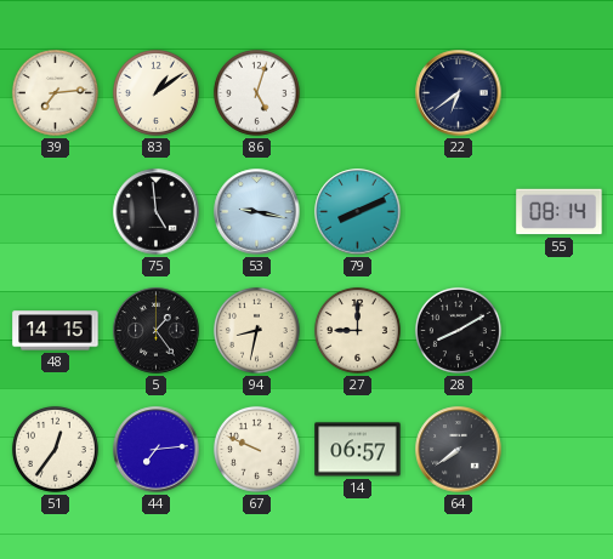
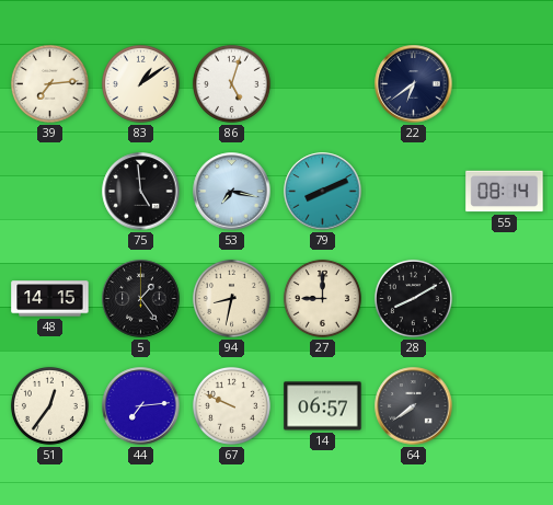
53: 9:17 -> 7:17 (232, 192)
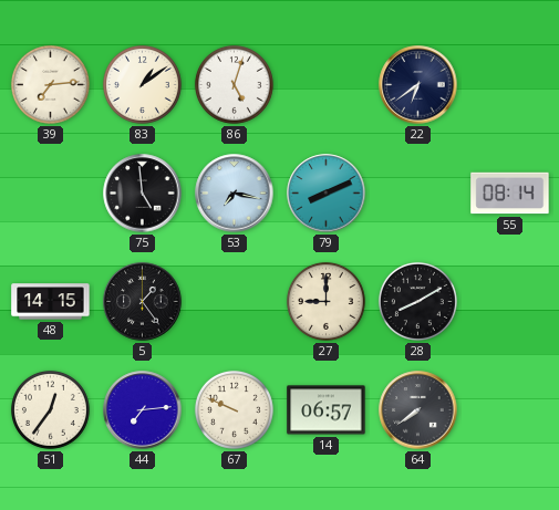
94: 8:32 -> none (231, 298)
